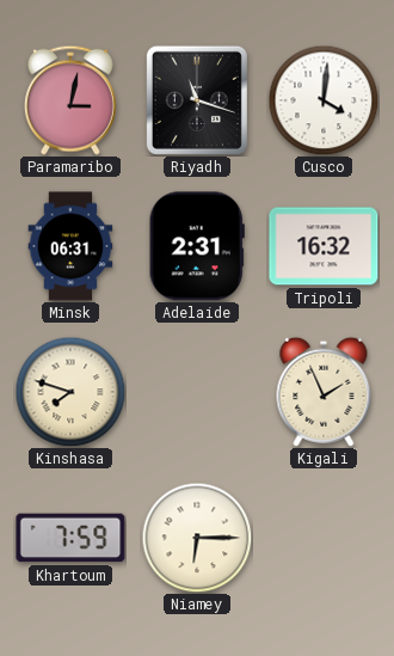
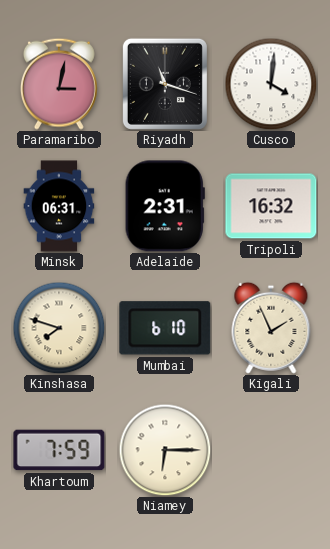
Mumbai: none -> 6:10 (165, 328)
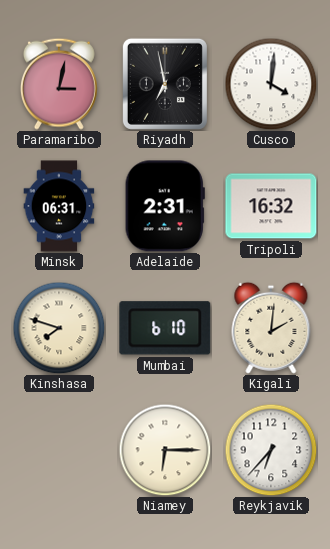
Riyadh: 11:18 -> 6:58 (165, 84)
Kigali: 1:56 -> 2:01 (271, 328)
Khartoum: 7:59 -> none (59, 450)
Reykjavik: none -> 6:37 (271, 450)
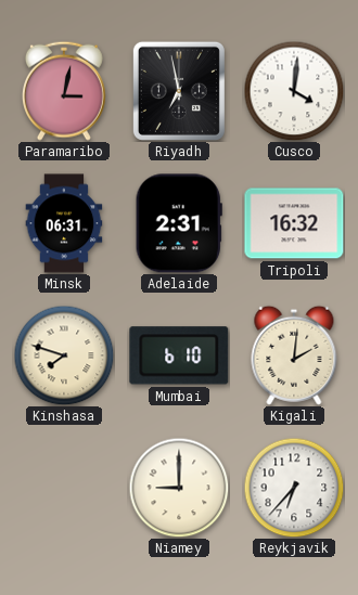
Niamey: 6:15 -> 9:00 (179, 488)
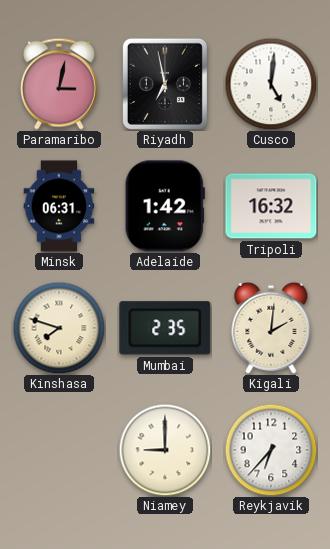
Cusco: 4:01 -> 5:01 (271, 84)
Adelaide: 2:31 -> 1:42 (165, 206)
Mumbai: 6:10 -> 2:35 (165, 328)
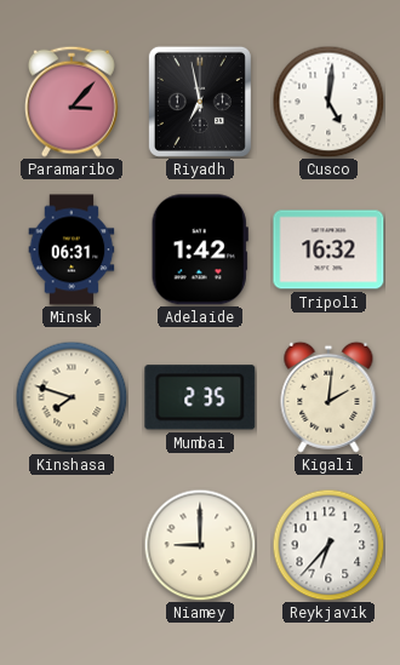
Paramaribo: 3:02 -> 3:07 (72, 102)
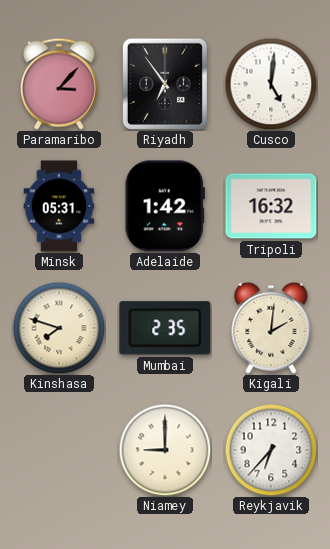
Riyadh: 6:58 -> 6:54 (165, 84)
Minsk: 06:31 -> 05:31 (59, 206)
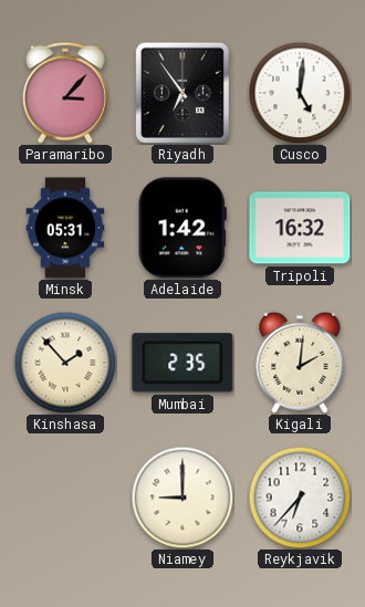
Kinshasa: 7:48 -> 1:53 (65, 363)
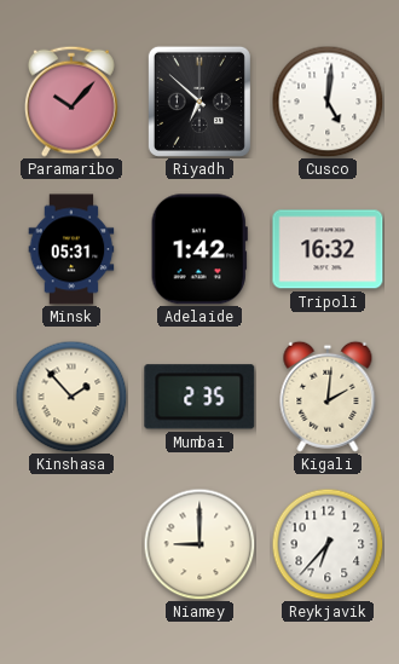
Paramaribo: 3:07 -> 10:07 (71, 102)
Riyadh: 6:54 -> 6:52 (199, 102)
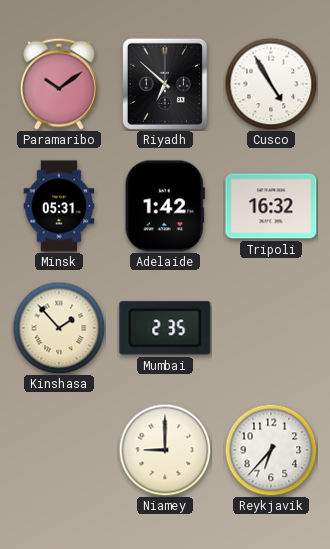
Paramaribo: 10:07 -> 10:09 (59, 84)
Cusco: 5:01 -> 4:55 (271, 84)
Kigali: 2:01 -> none (328, 397)
